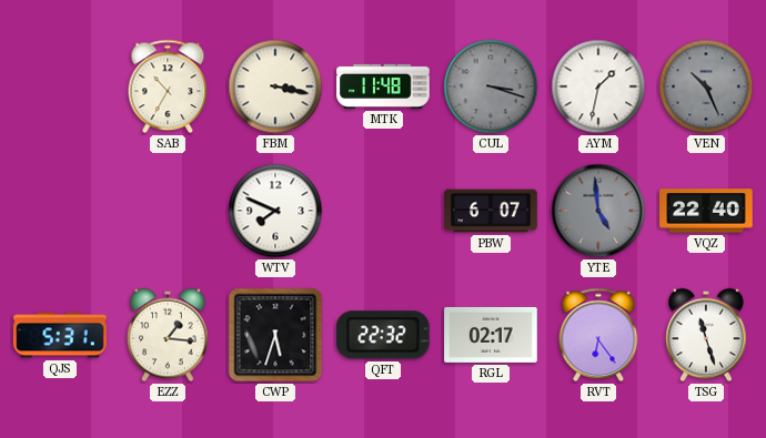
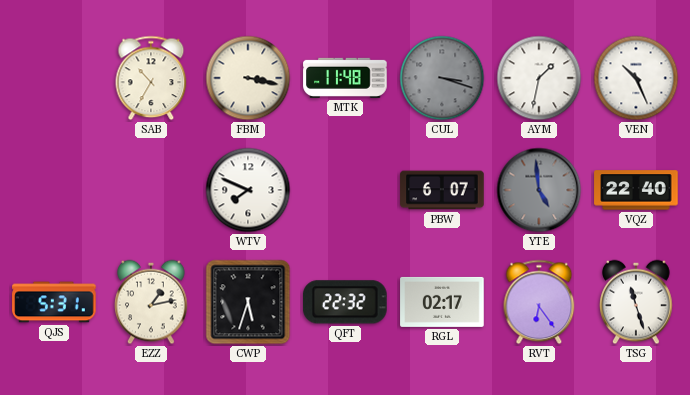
VEN dial: grey -> white (636, 78)
EZZ: 1:16 -> 1:13 (151, 302)
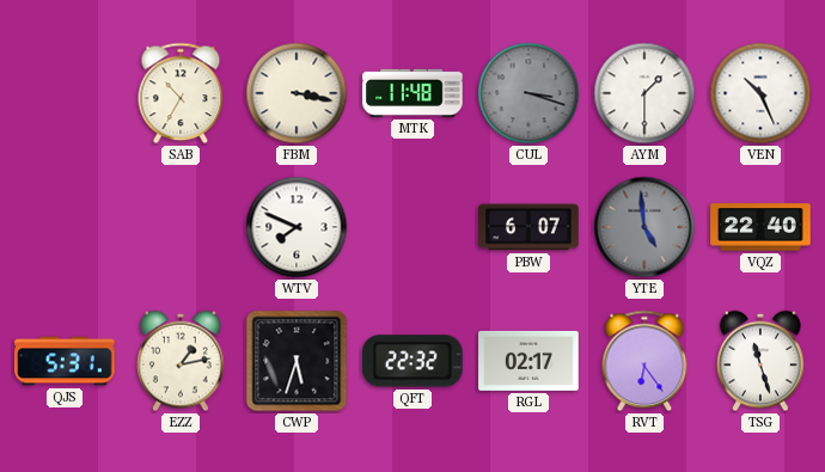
AYM: 1:32 -> 1:30 (644, 93)
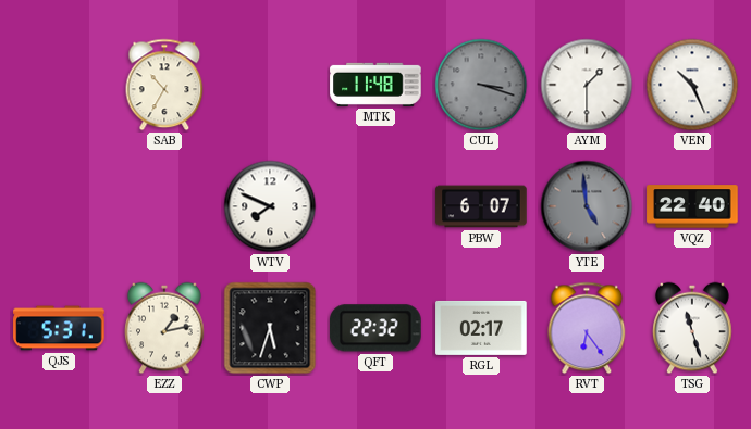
FBM: 3:17 -> none (297, 93)
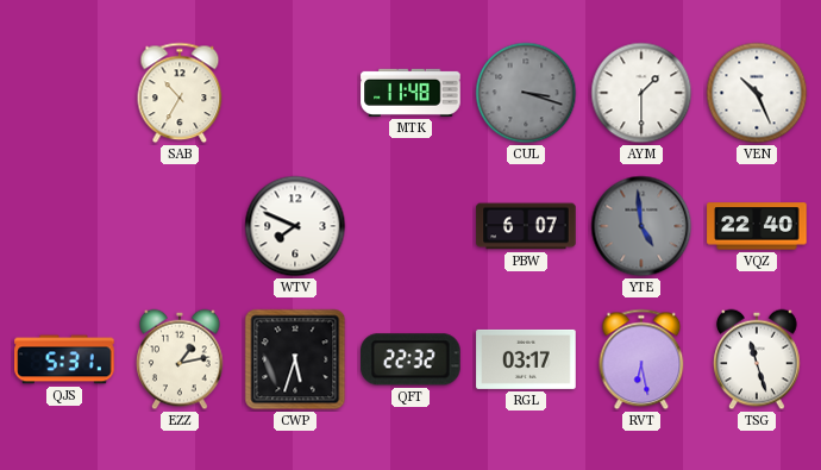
RGL: 02:17 -> 03:17 (526, 359)
RVT: 6:24 -> 6:28 (641, 359)
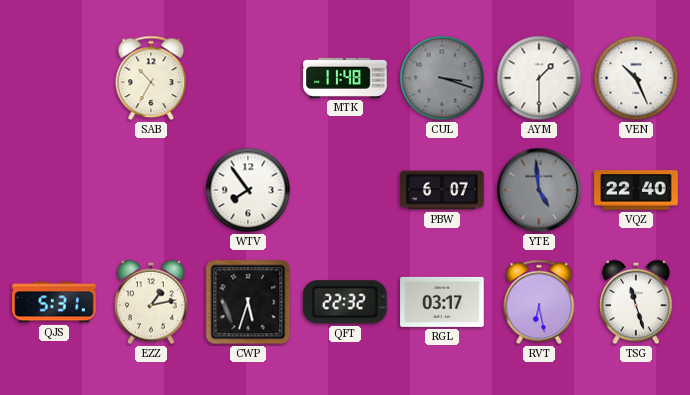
WTV: 7:49 -> 7:54 (248, 190)
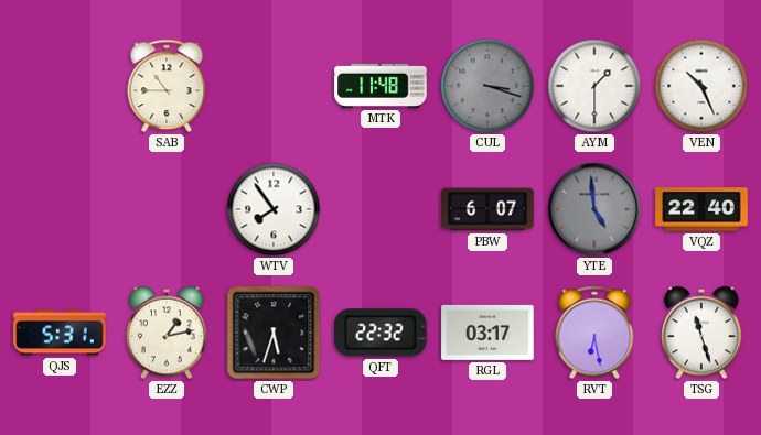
SAB: 10:35 -> 10:45 (167, 86)
